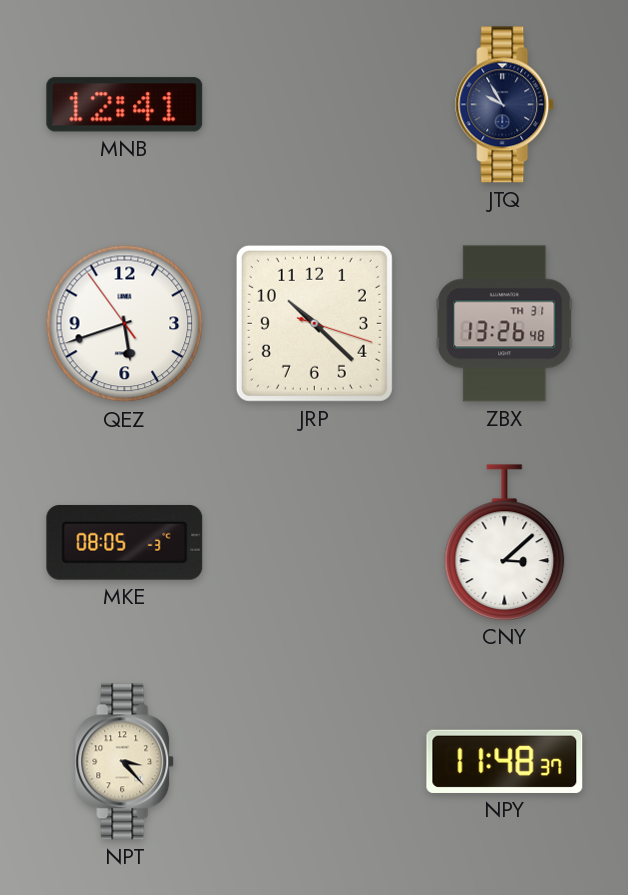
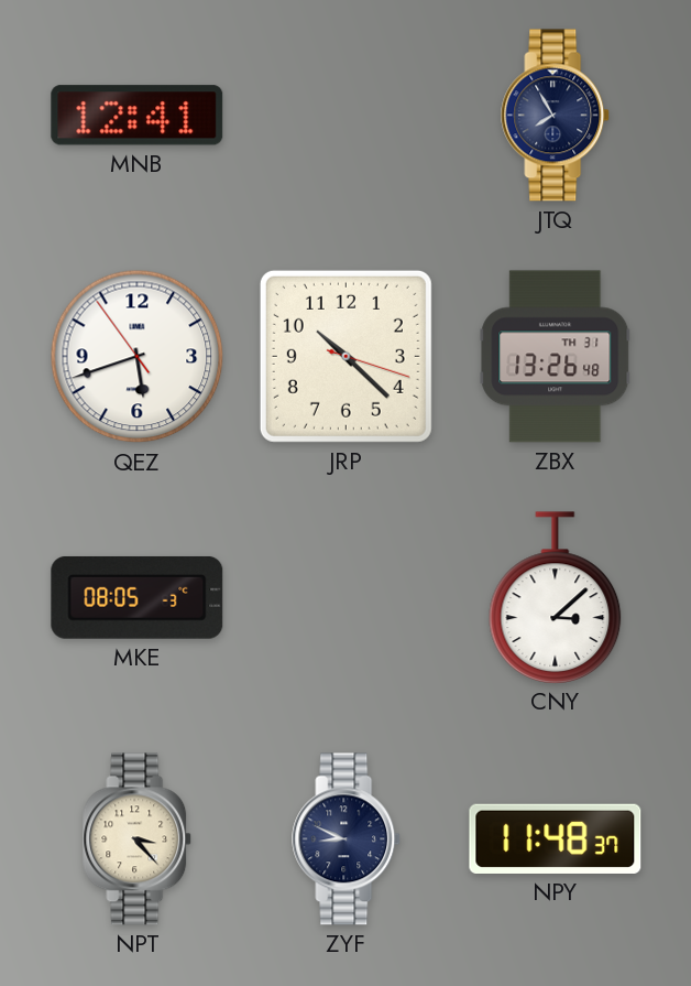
JTQ: 9:55 -> 7:55 (556, 116)
ZYF: none -> 8:49 (347, 839)
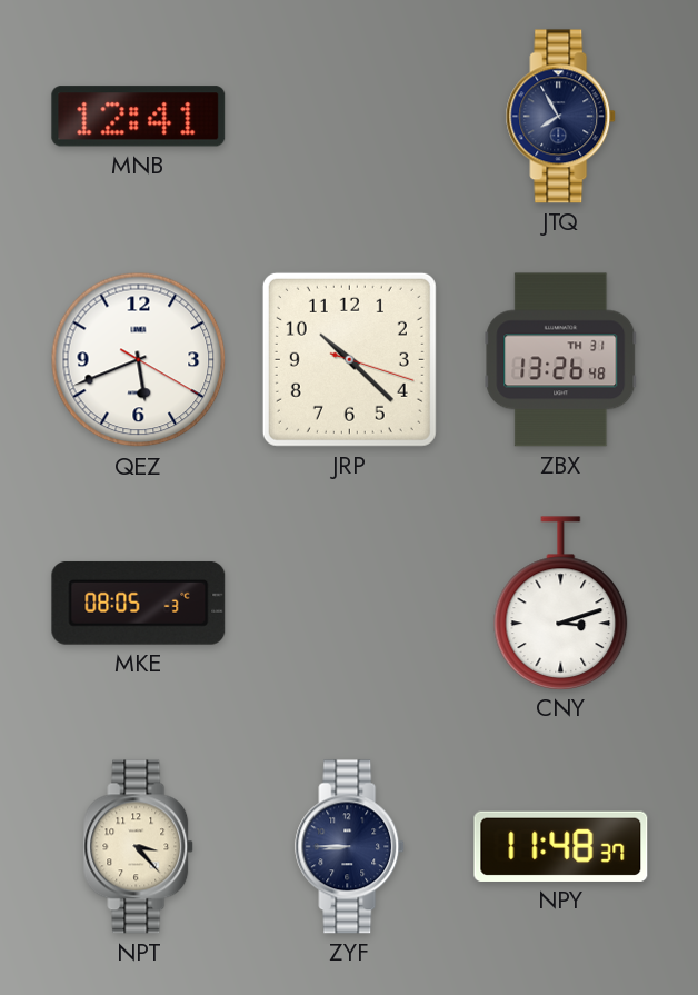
QEZ: 5:41:54 -> 5:41:20 (139, 360)
CNY: 3:08 -> 3:12 (561, 603)
ZYF: 8:49 -> 8:45 (350, 847)
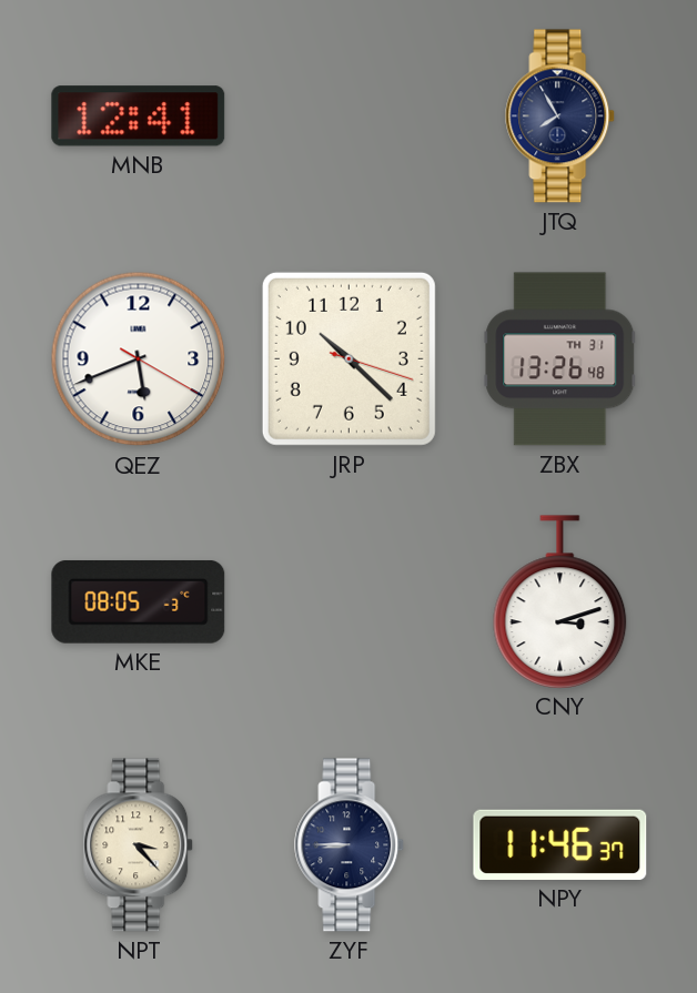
NPY: 11:48 -> 11:46 (560, 844)
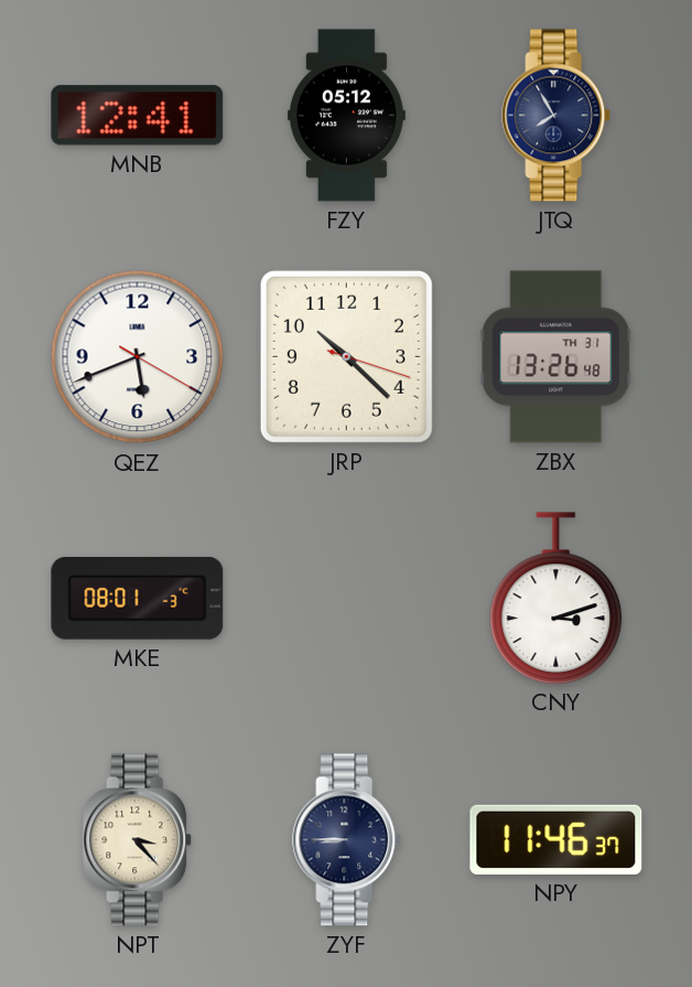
FZY: none -> 05:12 (346, 116)
MKE: 08:05 -> 08:01 (138, 598)
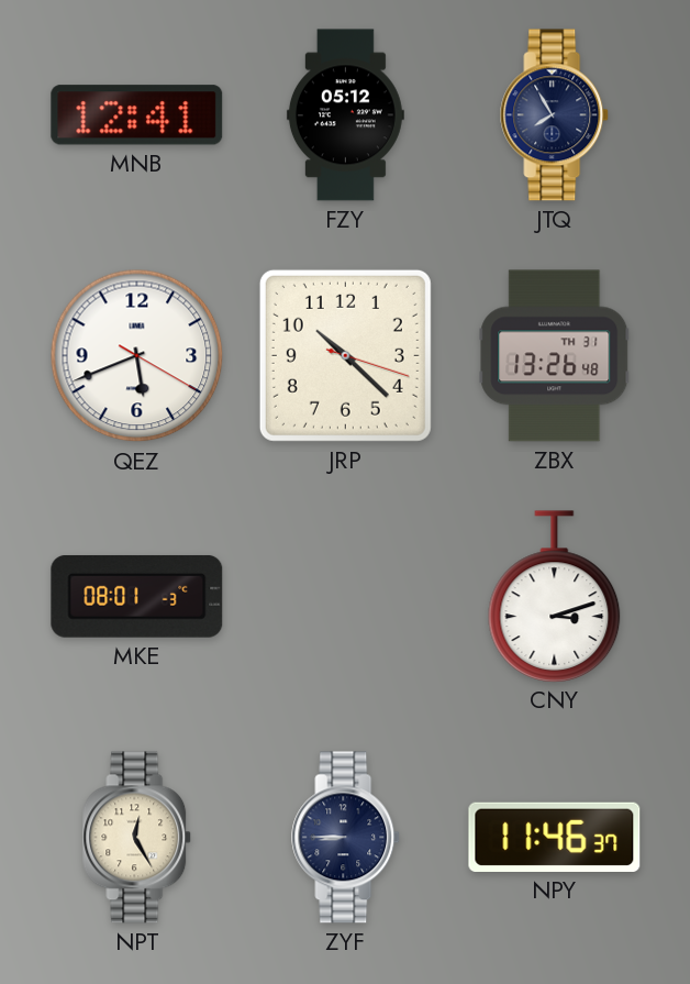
NPT: 3:23 -> 12:25 (137, 838)
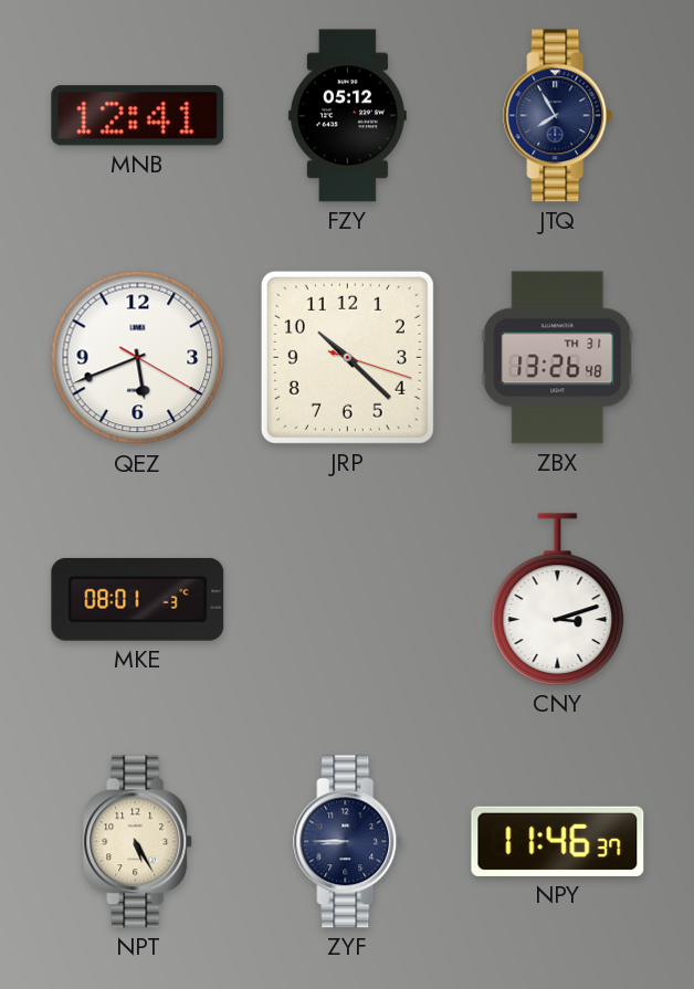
NPT: 12:25 -> 5:25 (138, 842)
